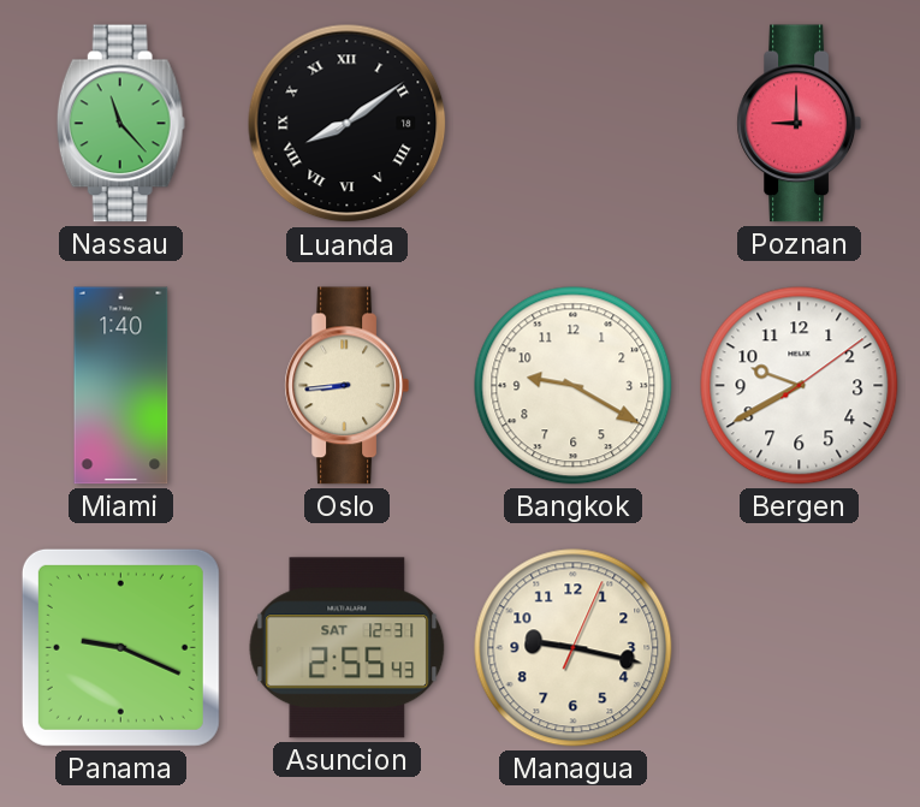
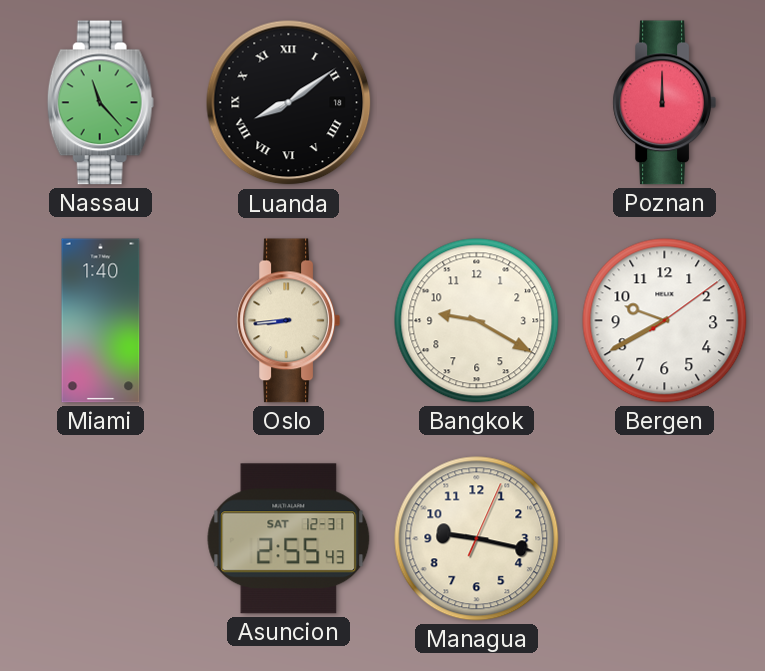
Poznan: 9:00 -> 12:00 (664, 103)
Panama: 9:19 -> none (120, 647)
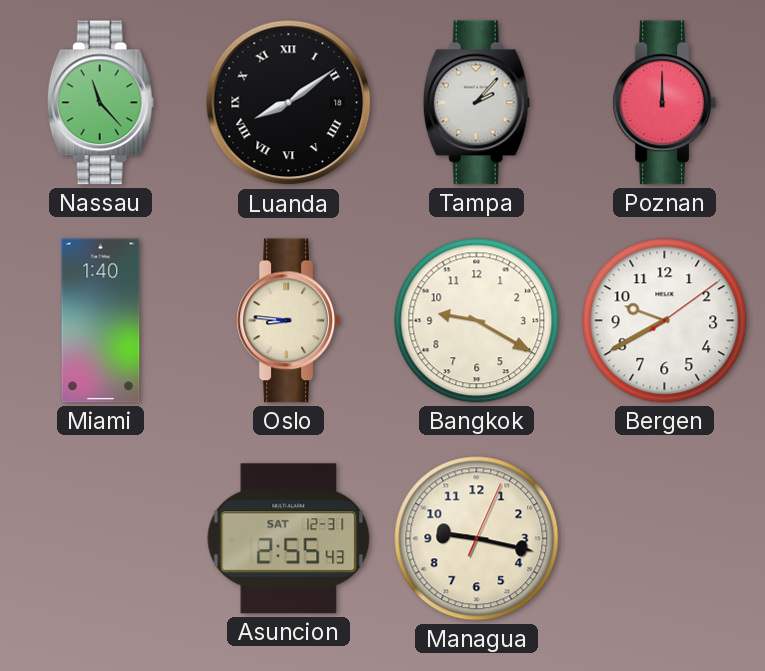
Tampa: none -> 2:07 (476, 103)
Oslo: 8:44 -> 8:46 (288, 321)
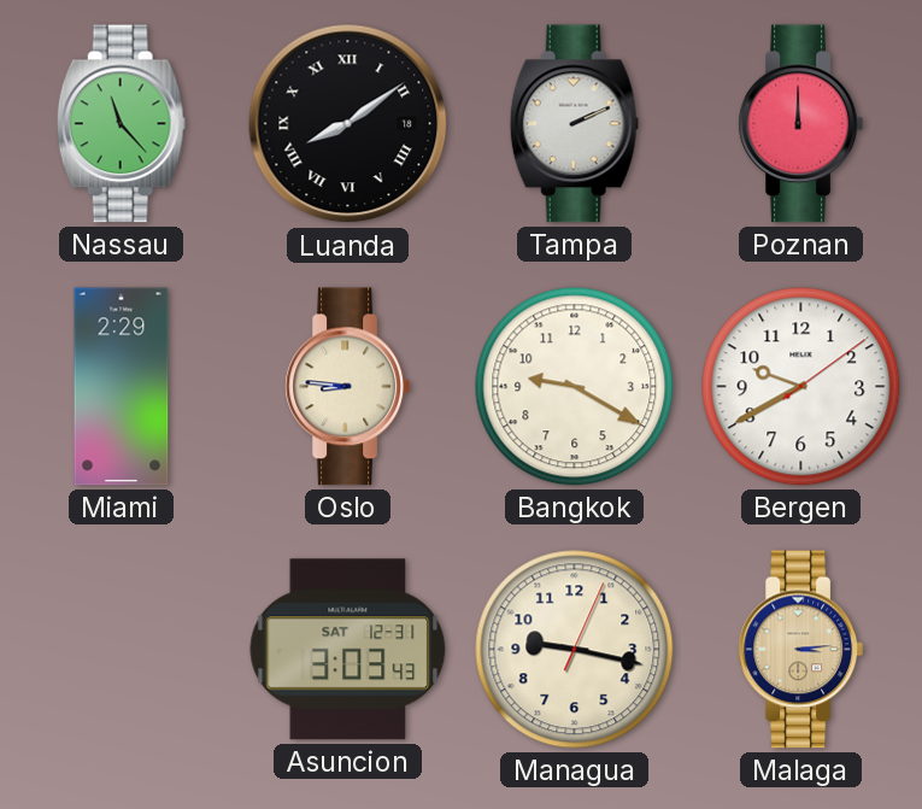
Tampa: 2:07 -> 2:11 (574, 124)
Miami: 1:40 -> 2:29 (122, 387)
Asuncion: 2:55 -> 3:03 (348, 650)
Malaga: none -> 3:14 (800, 650)
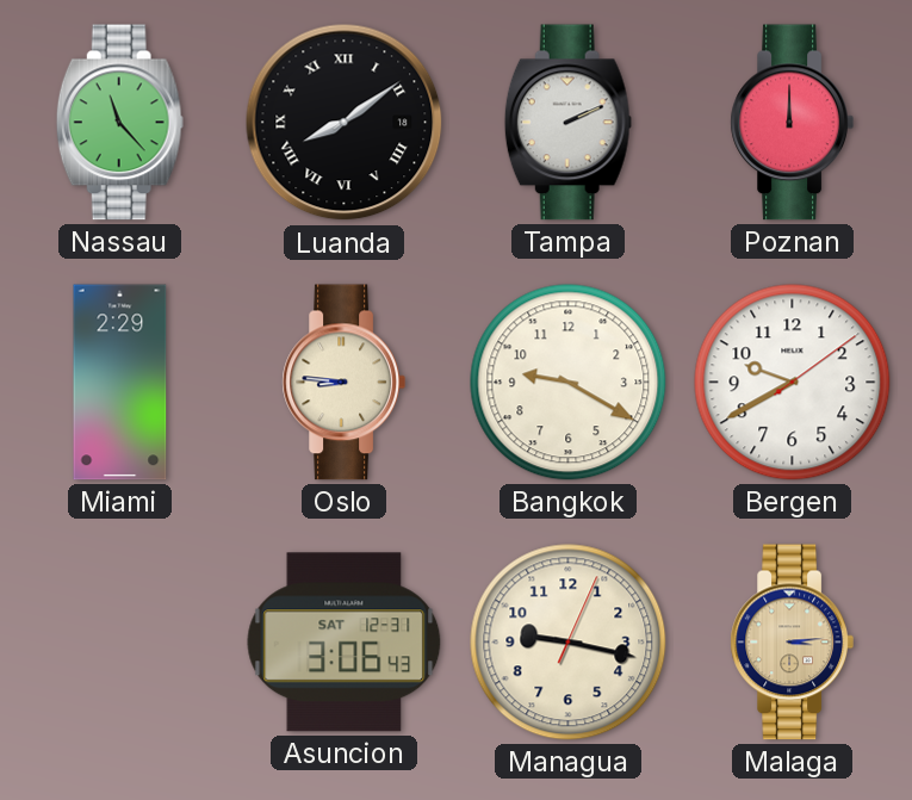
Asuncion: 3:03 -> 3:06 (345, 643)
